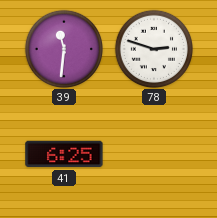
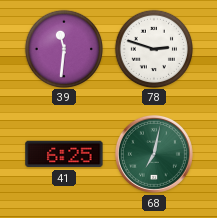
68: none -> 7:02 (154, 154)
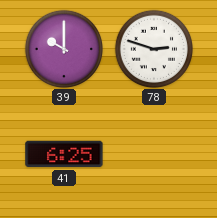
39: 11:31 -> 10:00 (63, 48)
68: 7:02 -> none (154, 154)
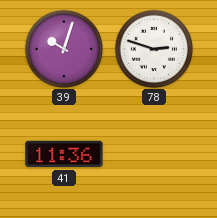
39: 10:00 -> 10:03 (63, 48)
41: 6:25 -> 11:36 (64, 154)
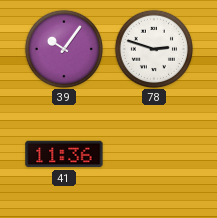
39: 10:03 -> 10:06 (63, 48)
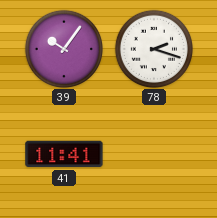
78: 2:48 -> 2:18 (153, 48)
41: 11:36 -> 11:41 (64, 154)
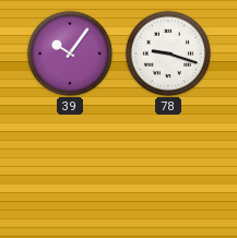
78: 2:18 -> 9:18 (167, 52)
41: 11:41 -> none (64, 154)
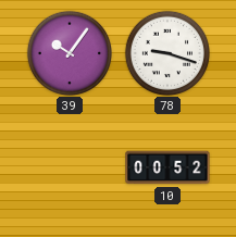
10: none -> 00:52 (167, 167)
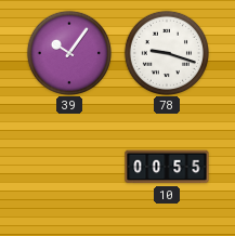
10: 00:52 -> 00:55 (167, 167)
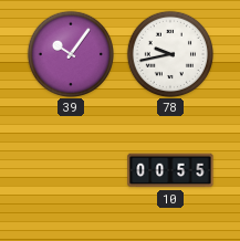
78: 9:18 -> 9:43 (169, 53)
